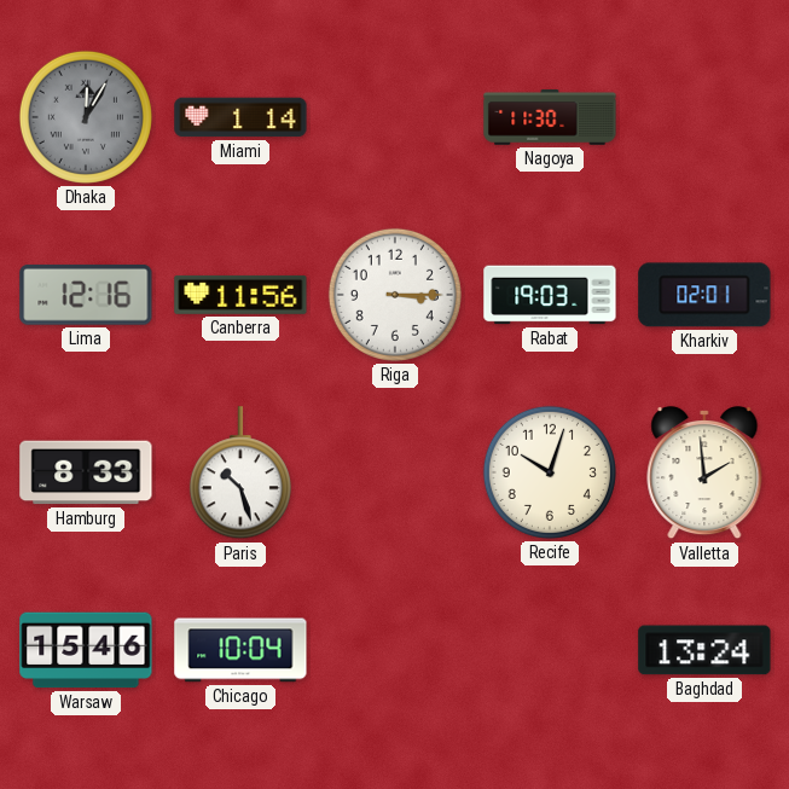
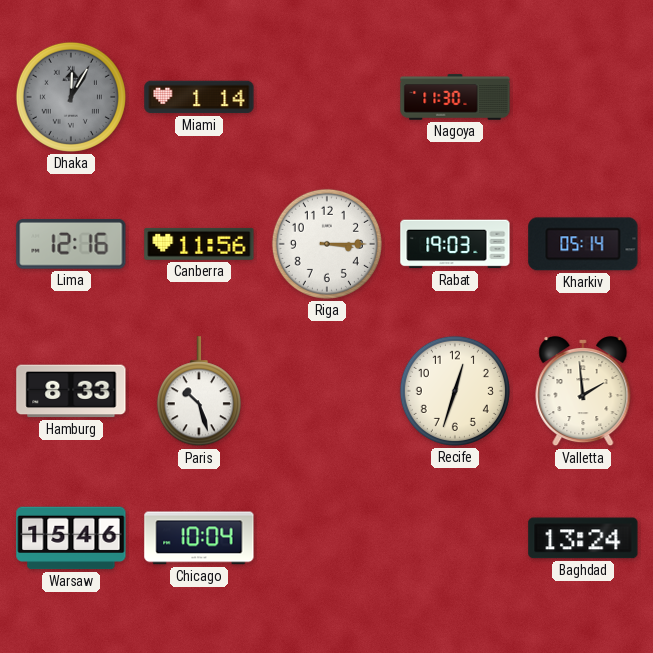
Kharkiv: 02:01 -> 05:14 (583, 244)
Recife: 10:03 -> 12:33 (455, 391)
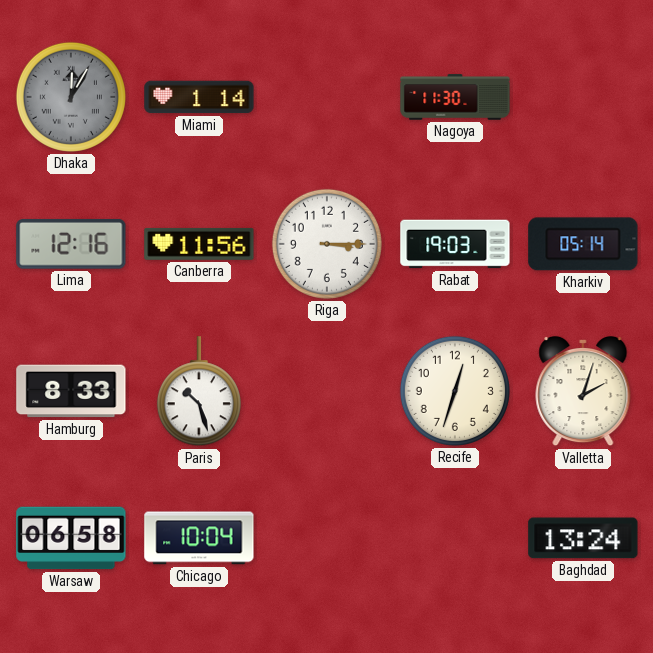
Valletta: 1:59 -> 2:03 (583, 391)
Warsaw: 15:46 -> 06:58 (71, 538)
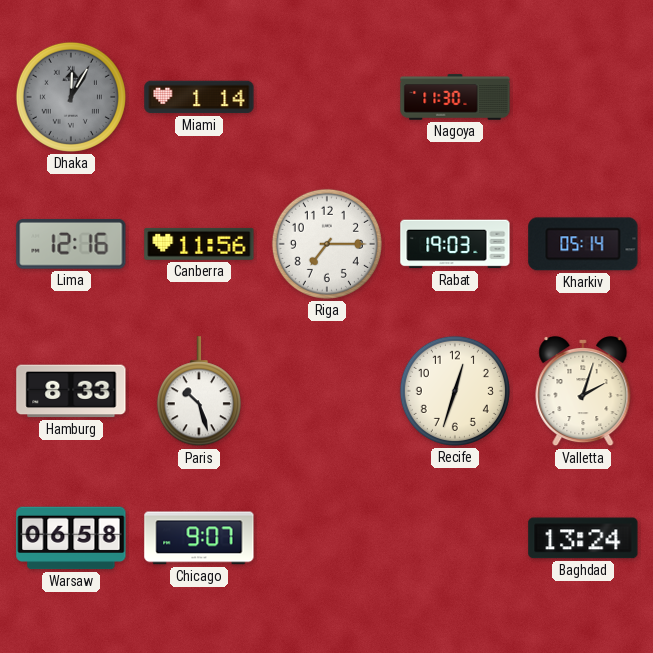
Riga: 3:15 -> 7:15 (327, 244)
Chicago: 10:04 -> 9:07 (199, 538)
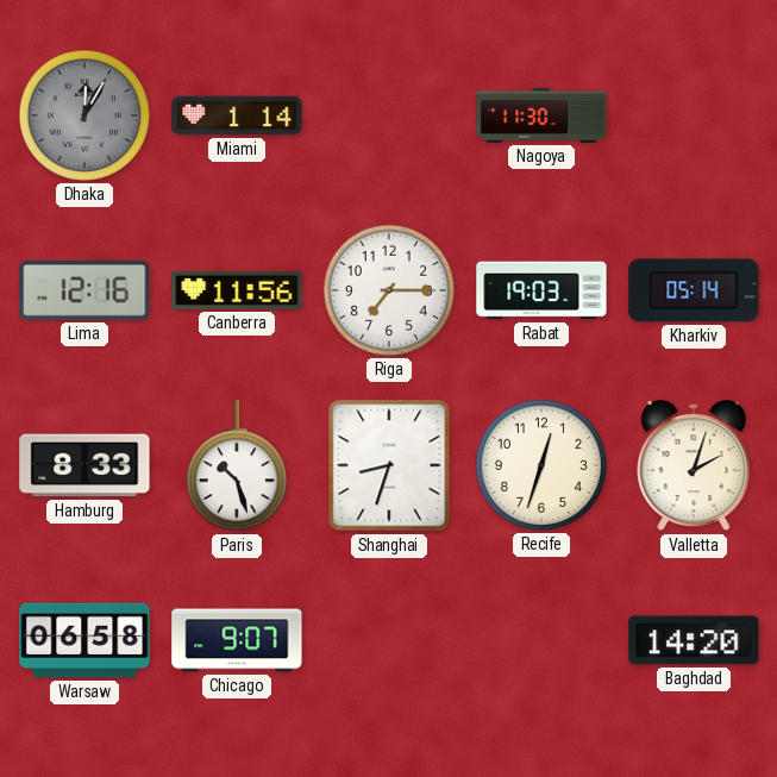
Shanghai: none -> 8:33 (389, 465)
Baghdad: 13:24 -> 14:20 (694, 640)
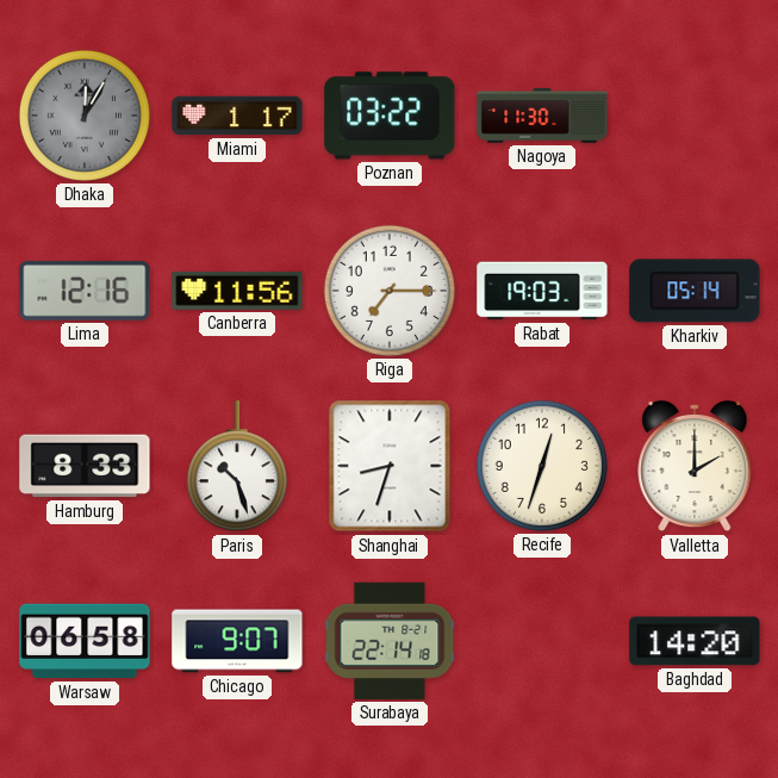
Miami: 1:14 -> 1:17 (237, 116)
Poznan: none -> 03:22 (390, 116)
Valletta: 2:03 -> 2:00 (695, 466)
Surabaya: none -> 22:14 (390, 641)
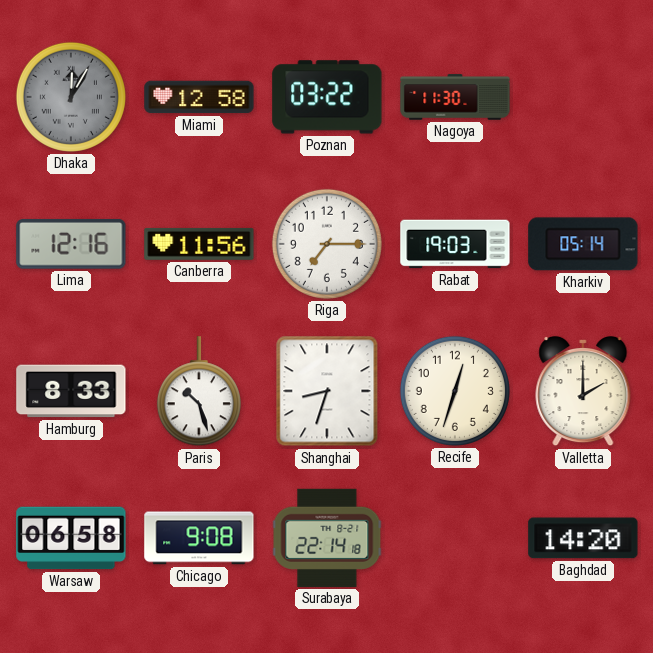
Miami: 1:17 -> 12:58 (199, 97)
Chicago: 9:07 -> 9:08 (199, 538)
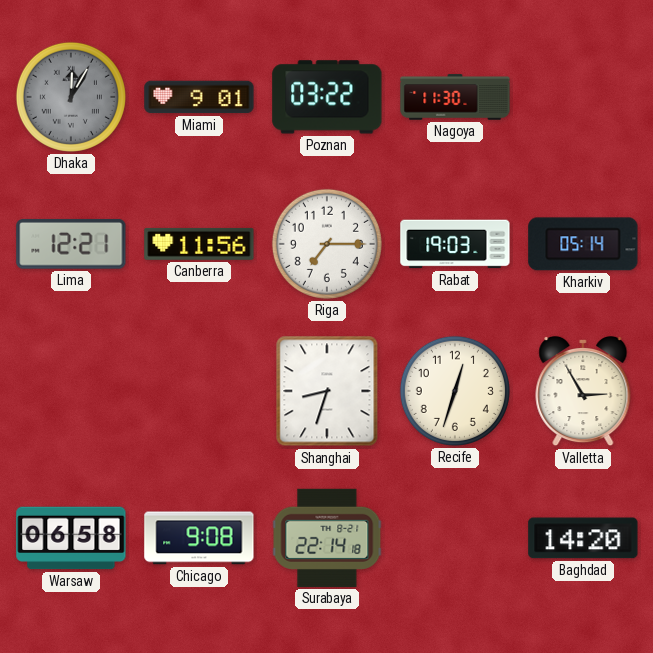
Miami: 12:58 -> 9:01 (199, 97)
Lima: 12:16 -> 12:21 (71, 244)
Hamburg: 8:33 -> none (71, 391)
Paris: 10:27 -> none (199, 392)
Valletta: 2:00 -> 2:55 (583, 391)
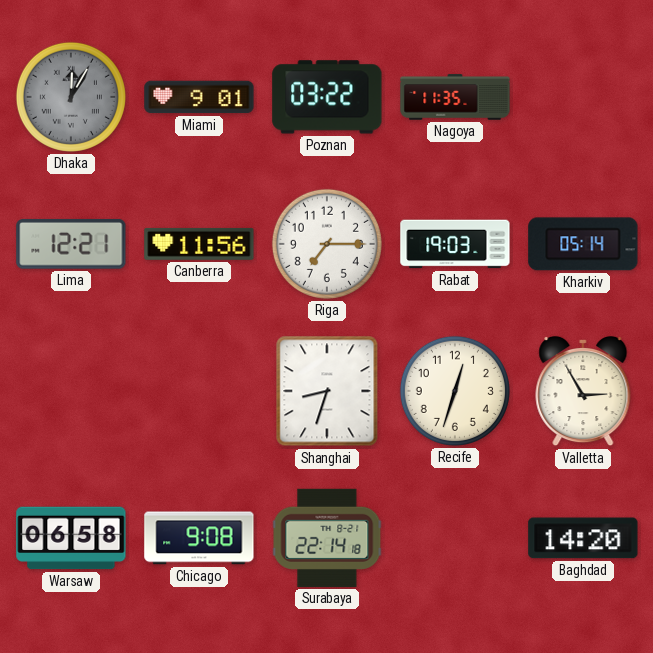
Nagoya: 11:30 -> 11:35 (455, 97)
